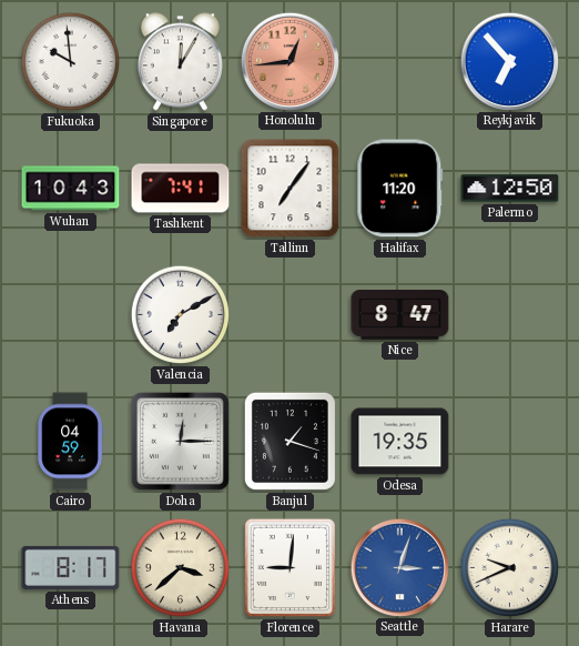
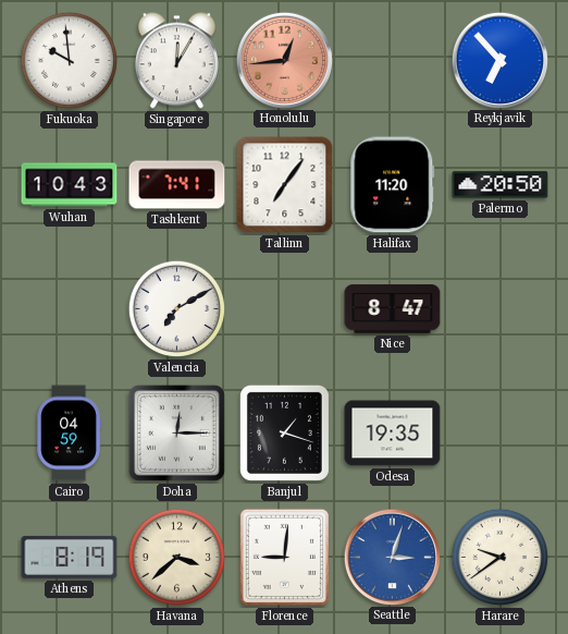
Palermo: 12:50 -> 20:50 (501, 185)
Athens: 8:17 -> 8:19 (70, 557)
Harare: 9:41 -> 9:39 (501, 558)
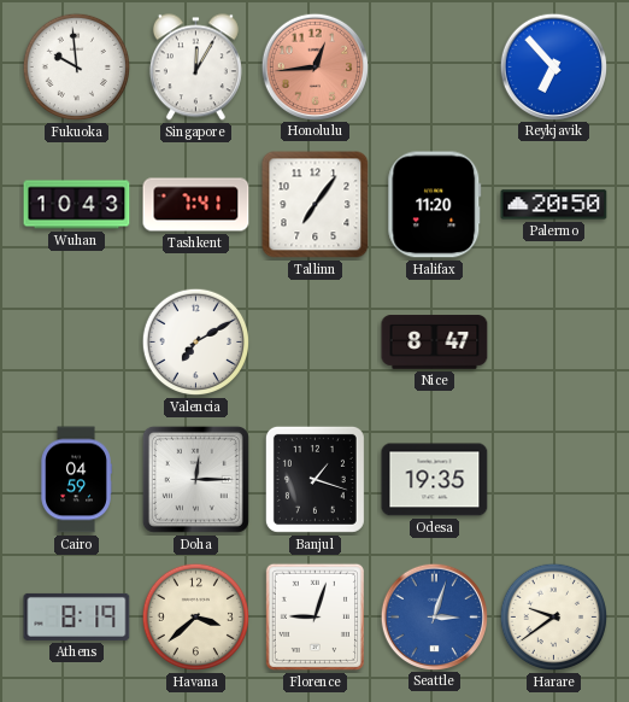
Florence: 9:01 -> 9:03 (314, 616)
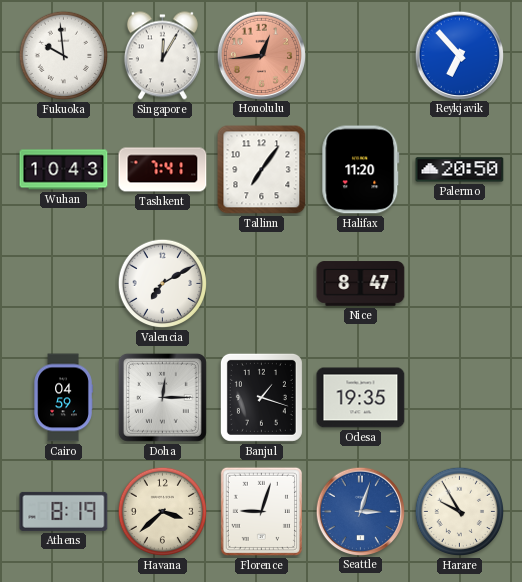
Harare: 9:39 -> 9:55 (460, 512)
